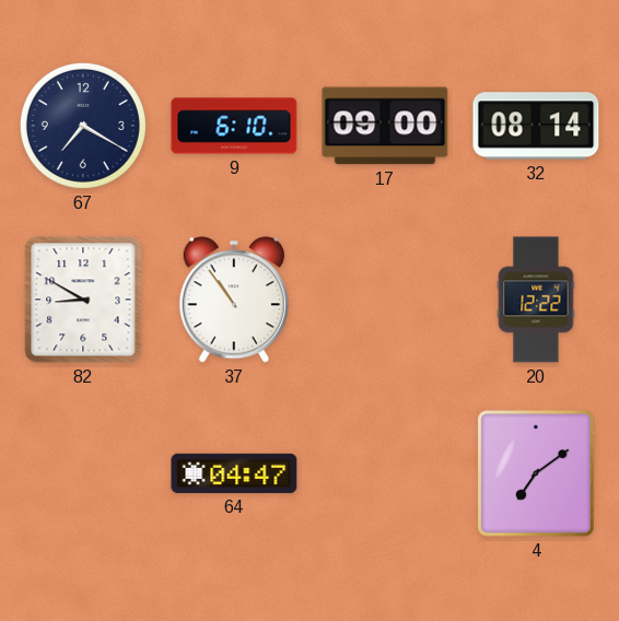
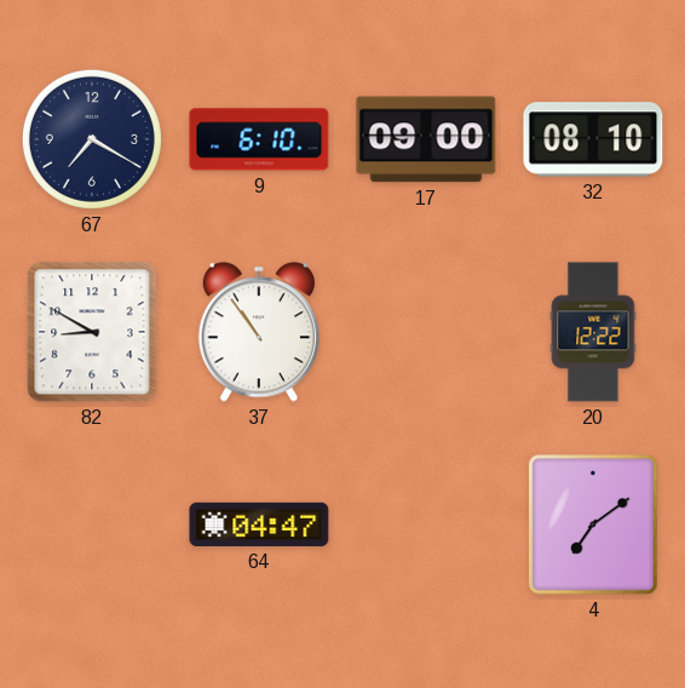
32: 08:14 -> 08:10 (593, 139)
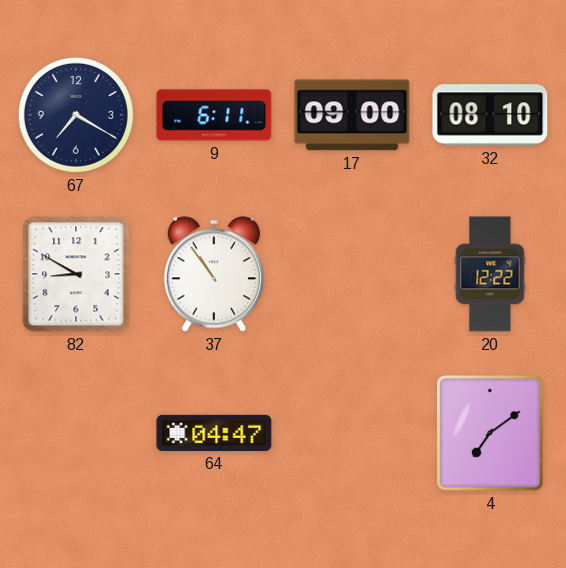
9: 6:10 -> 6:11 (214, 115)
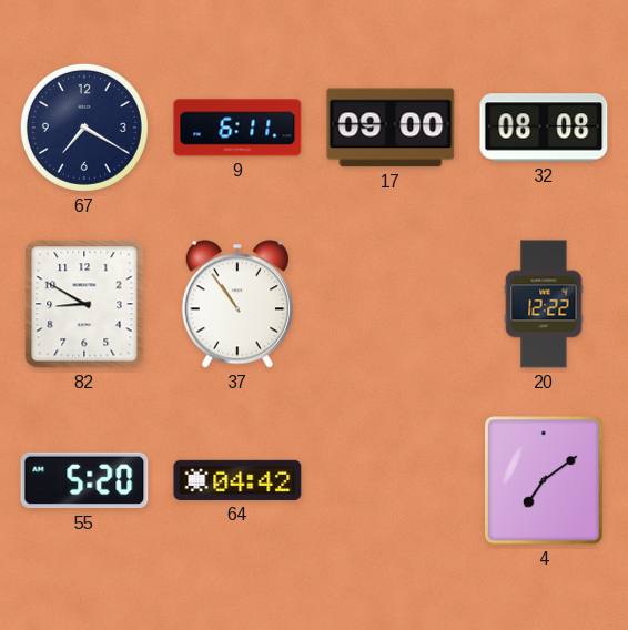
32: 08:10 -> 08:08 (544, 128)
55: none -> 5:20 (84, 480)
64: 04:47 -> 04:42 (237, 480)
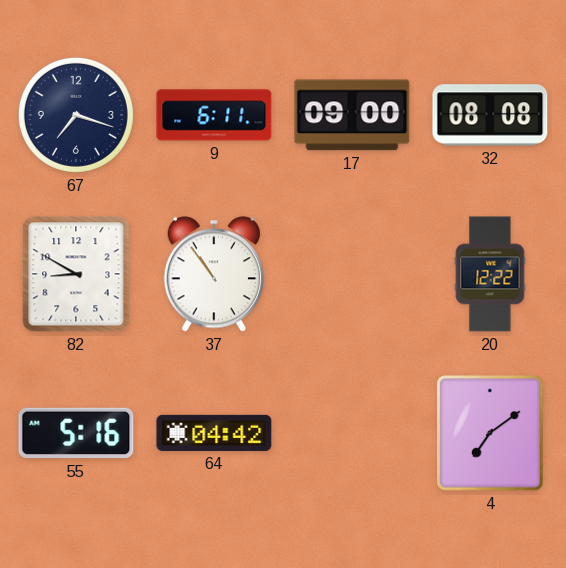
67: 7:20 -> 7:18 (76, 115)
55: 5:20 -> 5:16 (76, 433)
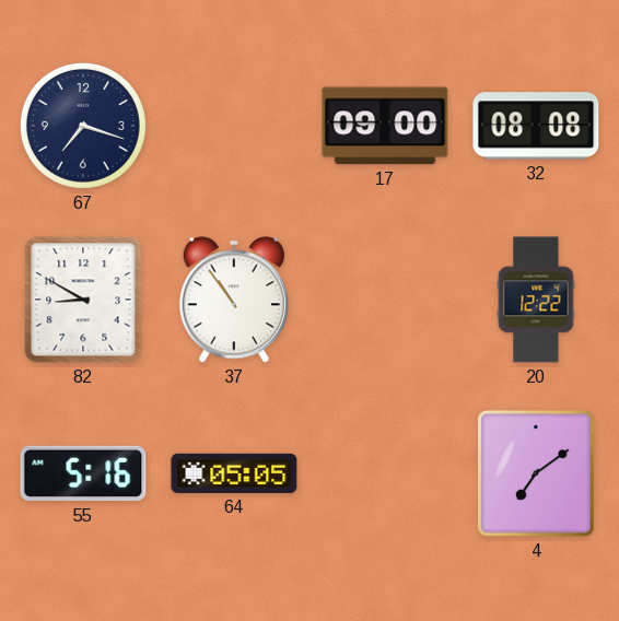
9: 6:11 -> none (214, 115)
64: 04:42 -> 05:05 (234, 473)
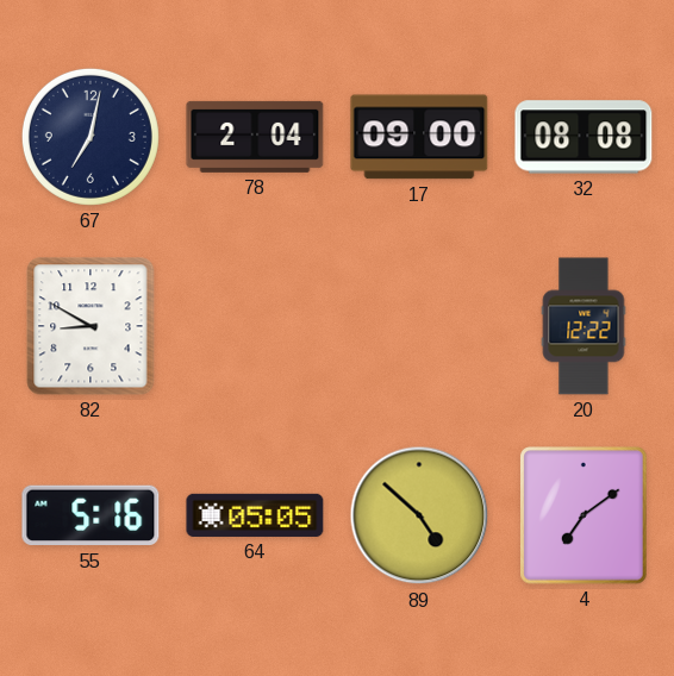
67: 7:18 -> 7:02 (91, 137)
78: none -> 2:04 (255, 137)
37: 10:54 -> none (234, 300)
89: none -> 4:52 (419, 515)
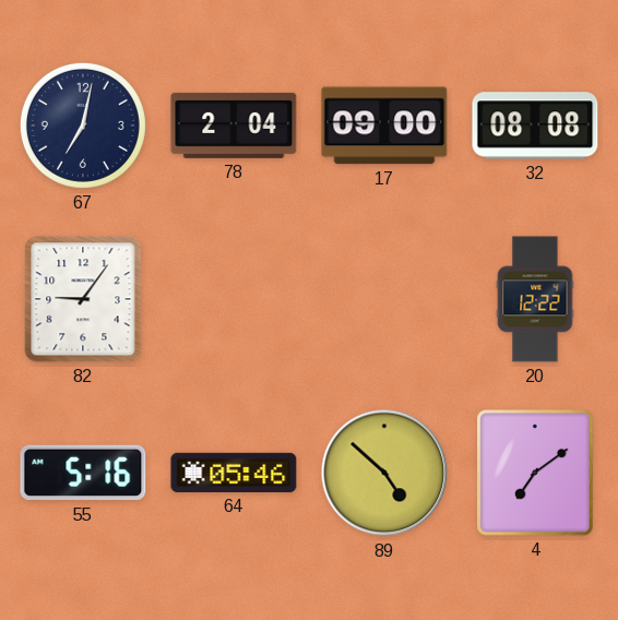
82: 8:50 -> 9:06 (83, 299)
64: 05:05 -> 05:46 (234, 473)
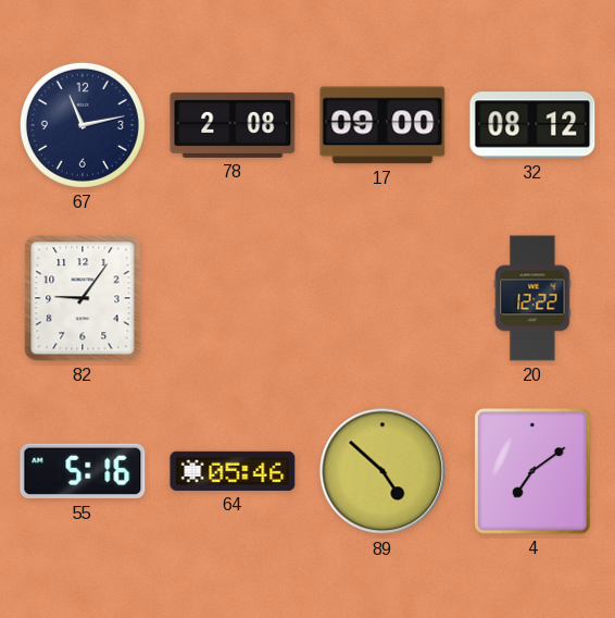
67: 7:02 -> 11:13 (83, 125)
78: 2:04 -> 2:08 (233, 125)
32: 08:08 -> 08:12 (532, 125)
